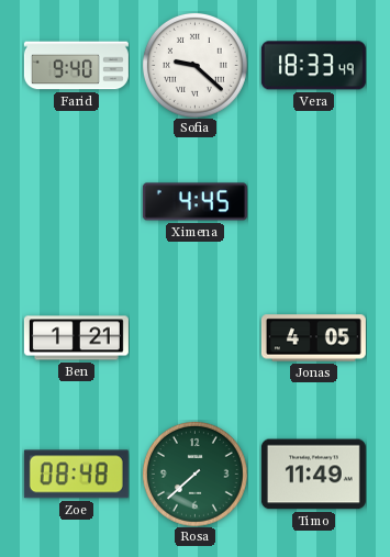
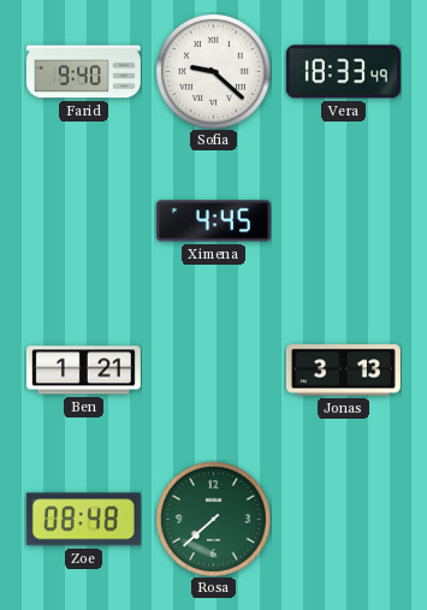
Jonas: 4:05 -> 3:13 (343, 371)
Timo: 11:49 -> none (313, 475)
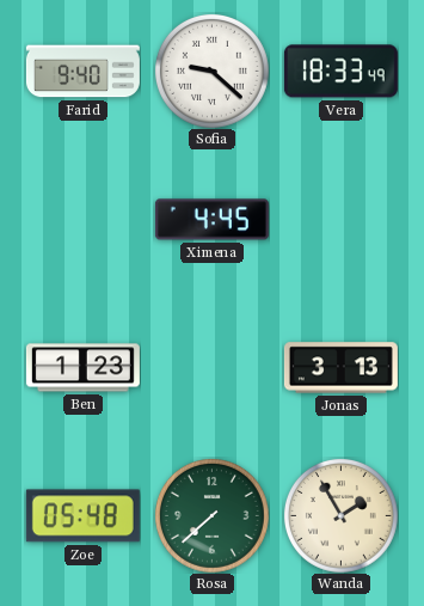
Ben: 1:21 -> 1:23 (82, 368)
Zoe: 08:48 -> 05:48 (82, 516)
Wanda: none -> 1:55 (340, 515)
